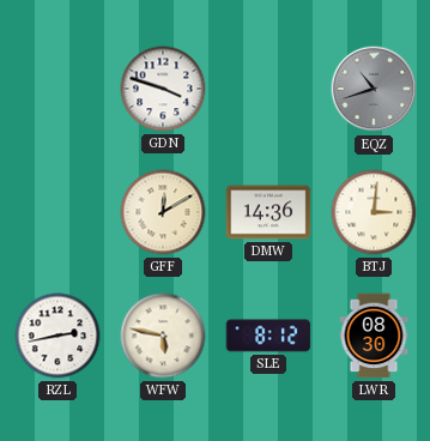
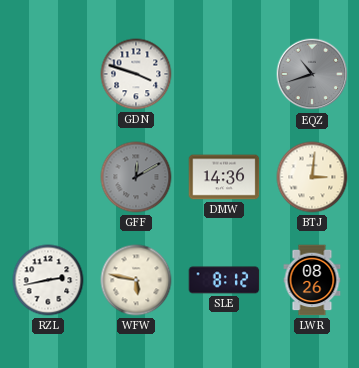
GFF dial: cream -> grey (136, 177)
LWR: 08:30 -> 08:26 (312, 280)
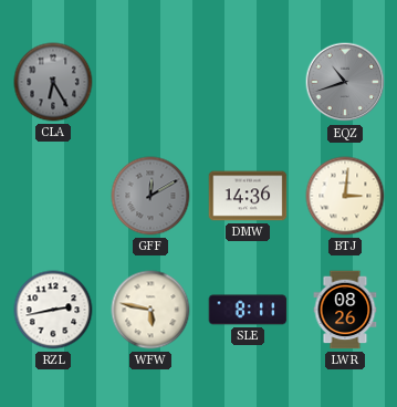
CLA: none -> 6:25 (53, 82)
GDN: 3:48 -> none (136, 74)
SLE: 8:12 -> 8:11 (248, 310)
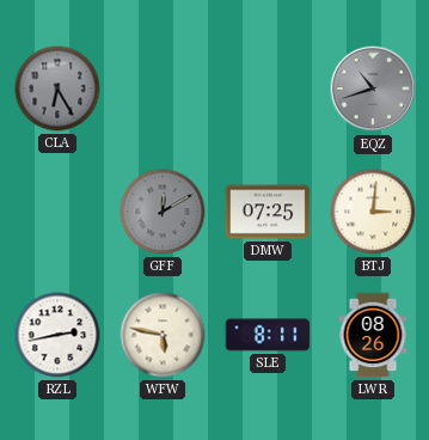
DMW: 14:36 -> 07:25 (268, 212)
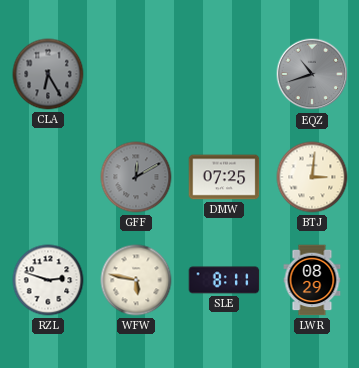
RZL: 2:43 -> 2:48 (48, 280)
LWR: 08:26 -> 08:29 (312, 280)
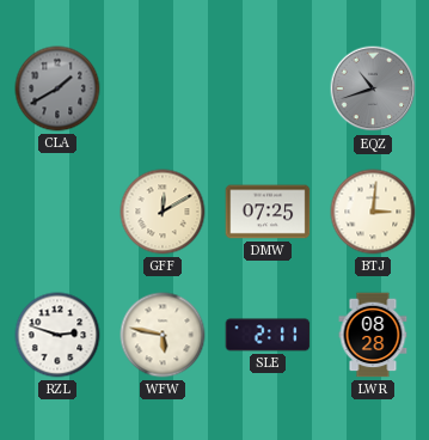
CLA: 6:25 -> 1:40 (57, 88)
GFF dial: grey -> cream (163, 212)
SLE: 8:11 -> 2:11 (268, 335)
LWR: 08:29 -> 08:28 (373, 335)
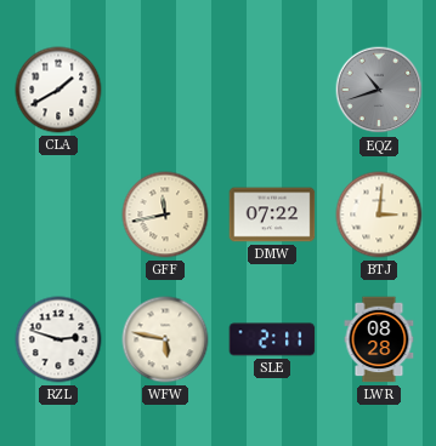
CLA dial: grey -> white (58, 90)
GFF: 12:10 -> 11:43 (165, 215)
DMW: 07:25 -> 07:22 (272, 215)
